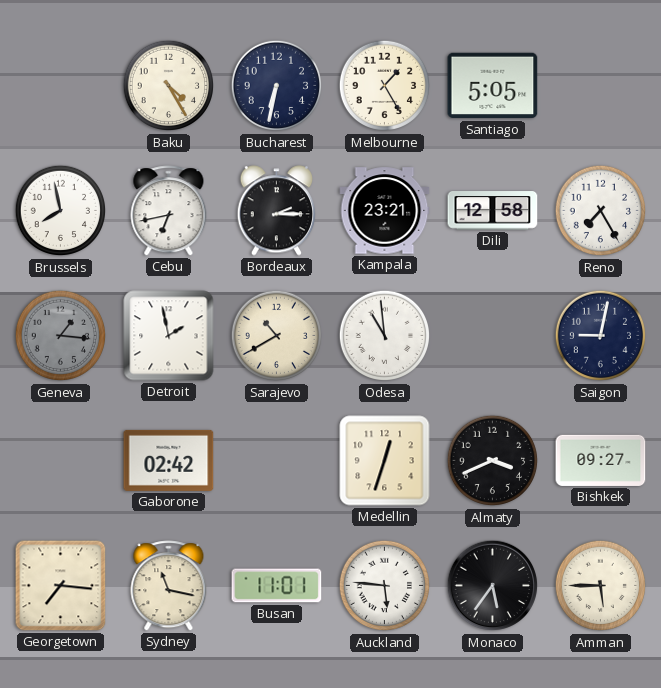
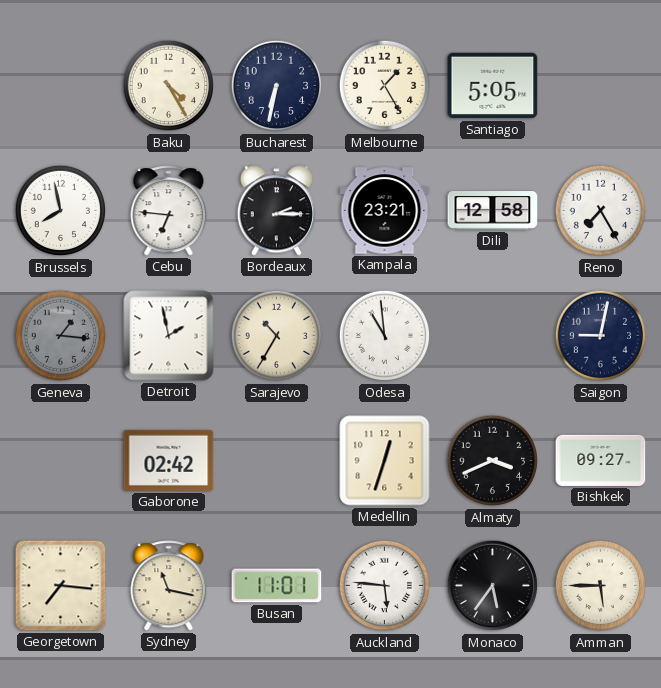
Cebu: 6:43 -> 6:46 (169, 211)
Sarajevo: 10:40 -> 10:35 (277, 336)
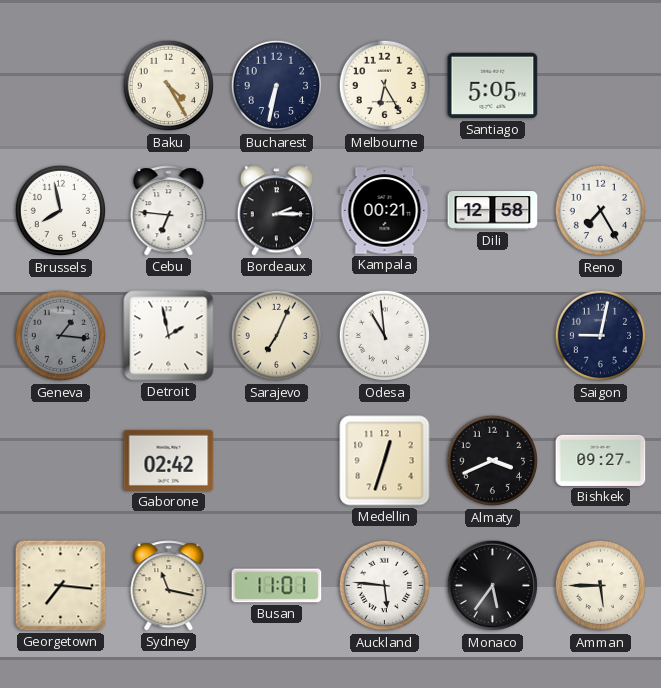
Melbourne: 1:25 -> 6:25 (385, 86)
Kampala: 23:21 -> 00:21 (385, 211)
Sarajevo: 10:35 -> 7:04 (277, 336)
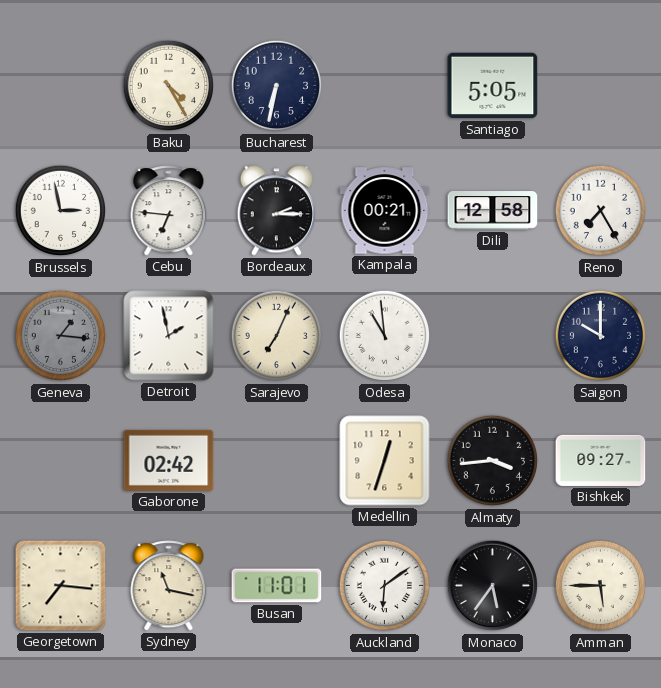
Melbourne: 6:25 -> none (385, 86)
Brussels: 7:58 -> 2:58 (61, 211)
Saigon: 9:02 -> 10:00 (601, 336)
Almaty: 3:41 -> 3:44 (493, 461)
Auckland: 5:46 -> 6:09 (385, 586)
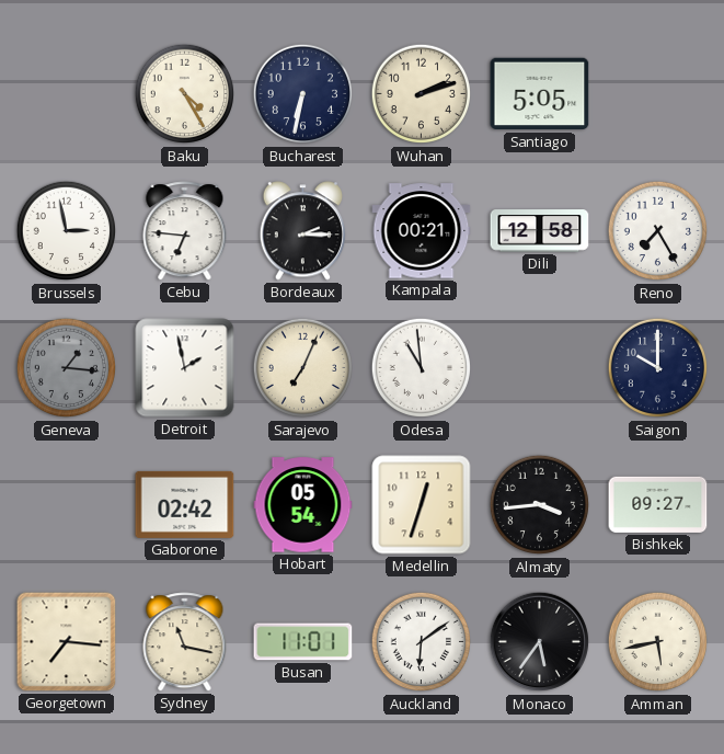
Wuhan: none -> 2:12 (422, 94)
Hobart: none -> 05:54 (303, 505)
Amman: 5:45 -> 5:43 (658, 642)
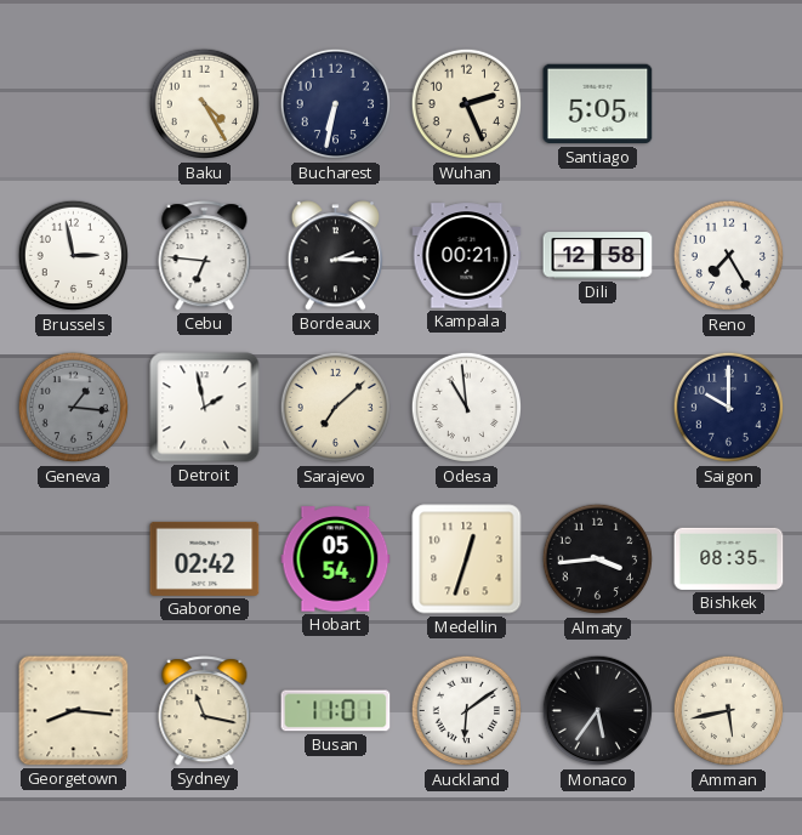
Wuhan: 2:12 -> 2:26 (467, 104)
Sarajevo: 7:04 -> 7:08 (336, 408)
Bishkek: 09:27 -> 08:35 (729, 558)
Georgetown: 7:16 -> 8:16 (74, 711)
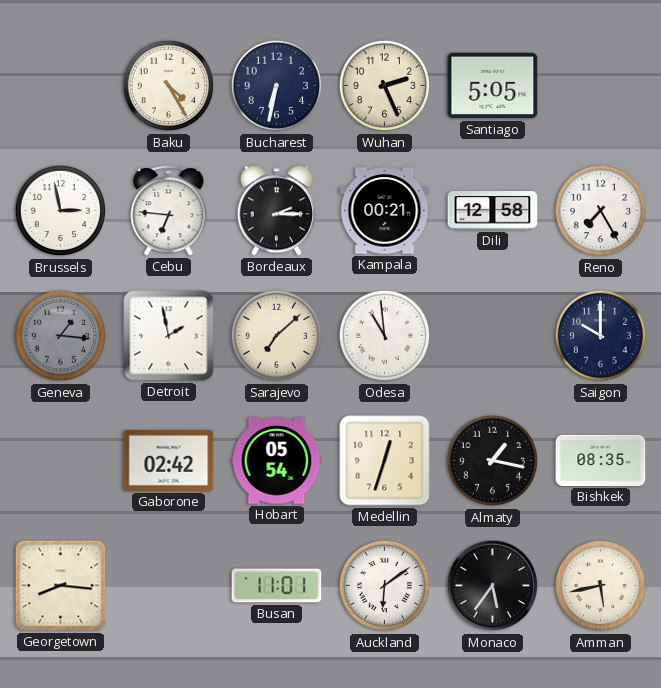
Almaty: 3:44 -> 1:17 (493, 461)
Sydney: 11:17 -> none (205, 711)
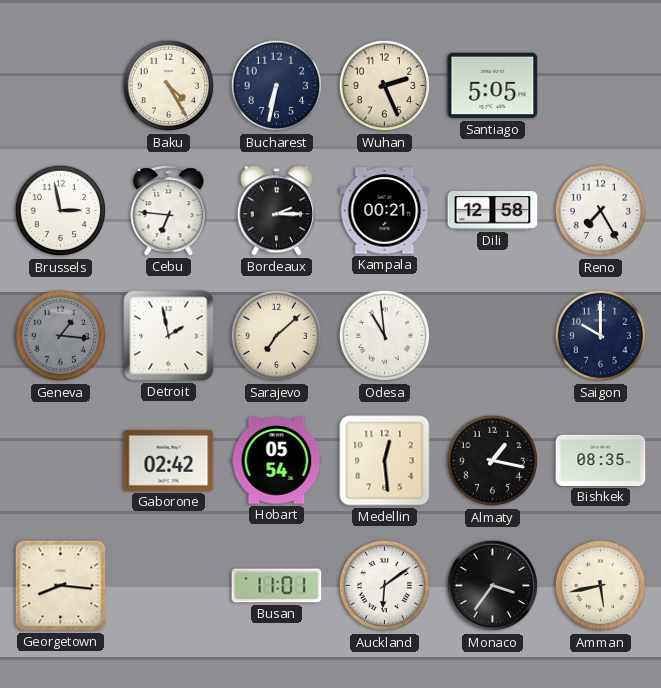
Medellin: 12:33 -> 12:29 (385, 461)
Monaco: 5:36 -> 3:36 (493, 586)
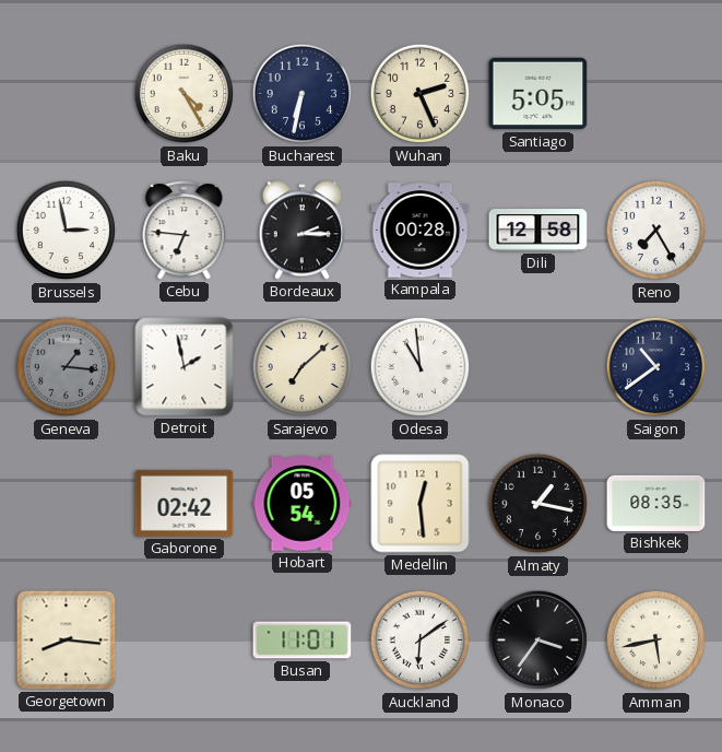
Kampala: 00:21 -> 00:28 (421, 231)
Saigon: 10:00 -> 10:39 (656, 367)
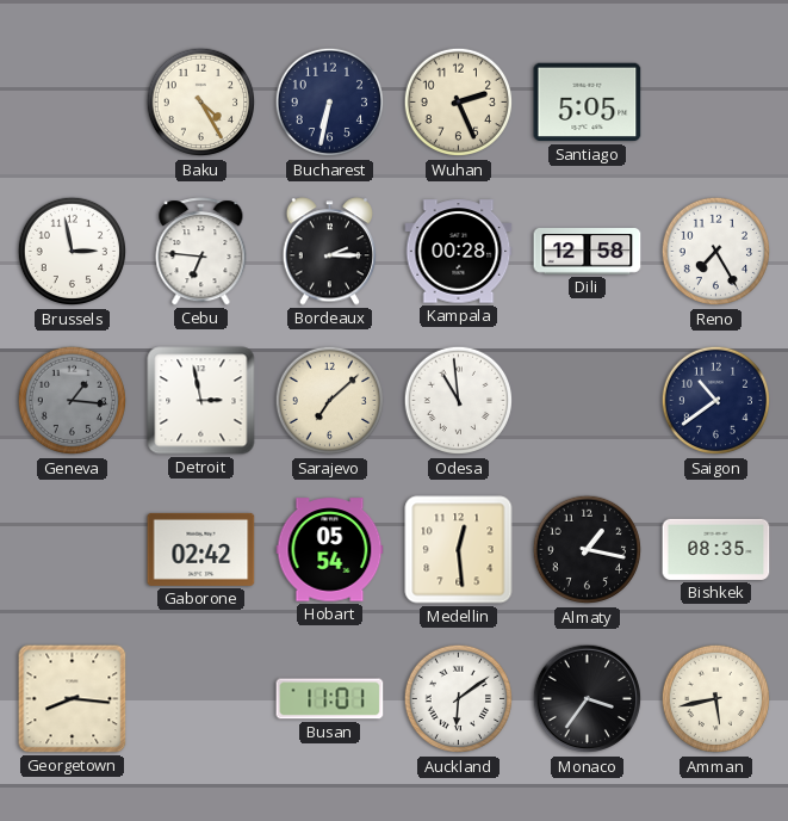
Detroit: 1:58 -> 2:58 (201, 401)
